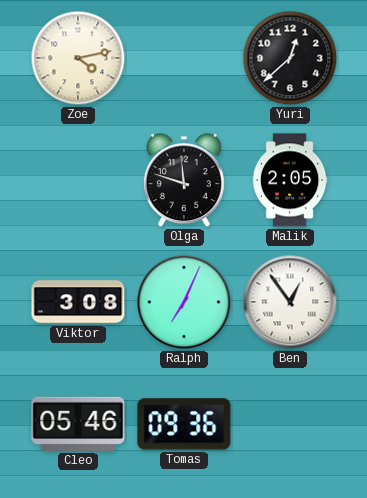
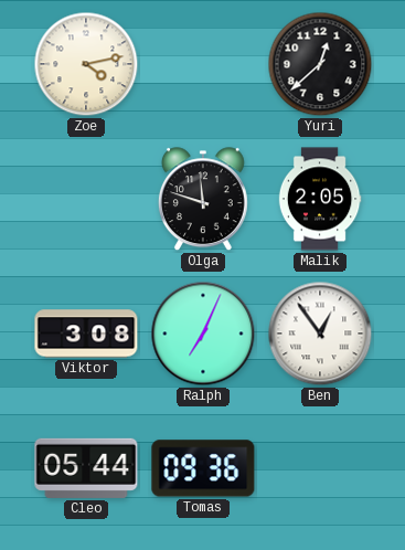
Cleo: 05:46 -> 05:44 (86, 468)
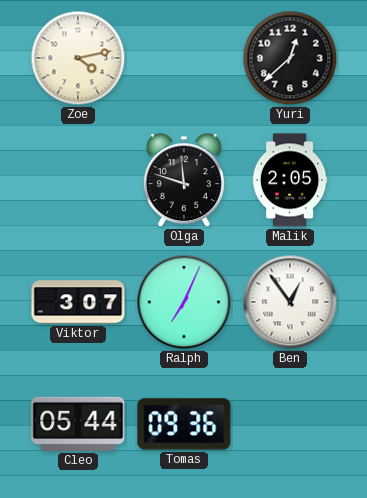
Viktor: 3:08 -> 3:07 (78, 302)
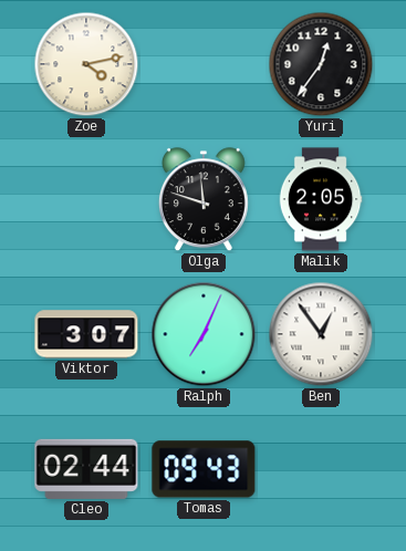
Yuri: 12:38 -> 12:36 (321, 64)
Cleo: 05:44 -> 02:44 (86, 469)
Tomas: 09:36 -> 09:43 (204, 469)
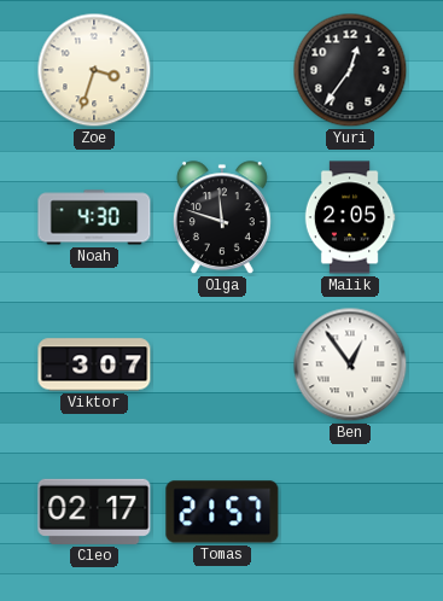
Zoe: 4:13 -> 3:33 (94, 70)
Noah: none -> 4:30 (94, 217)
Ralph: 7:04 -> none (204, 334)
Cleo: 02:44 -> 02:17 (94, 512)
Tomas: 09:43 -> 21:57 (222, 512)
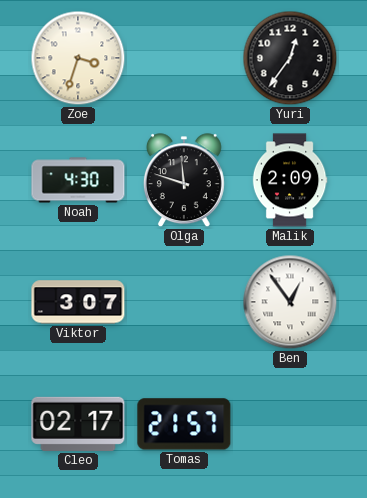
Malik: 2:05 -> 2:09 (290, 180)
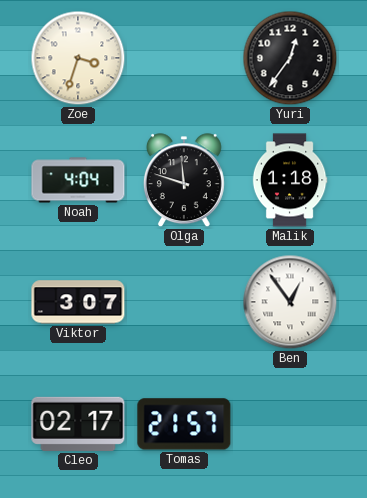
Noah: 4:30 -> 4:04 (78, 180)
Malik: 2:09 -> 1:18 (290, 180)
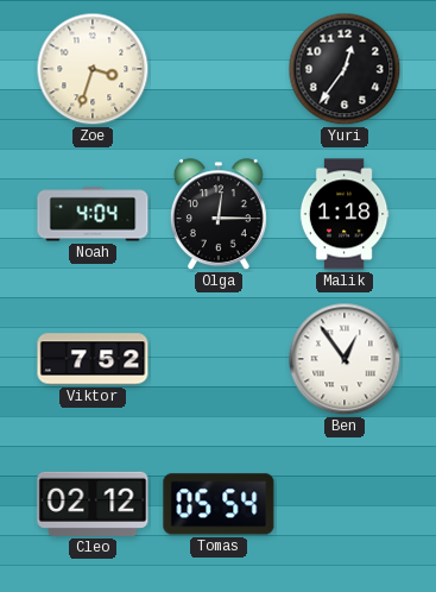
Olga: 11:48 -> 12:15 (219, 215)
Viktor: 3:07 -> 7:52 (93, 359)
Cleo: 02:17 -> 02:12 (93, 504)
Tomas: 21:57 -> 05:54 (219, 504)
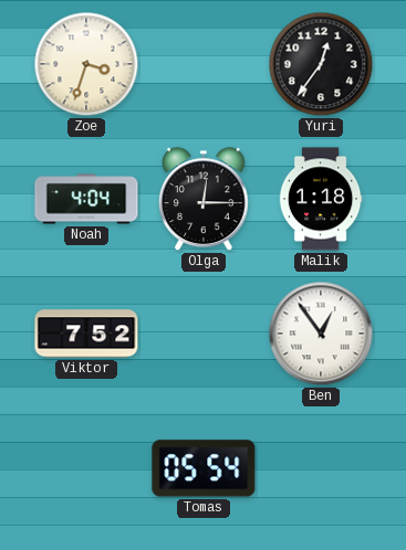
Cleo: 02:12 -> none (93, 504)
